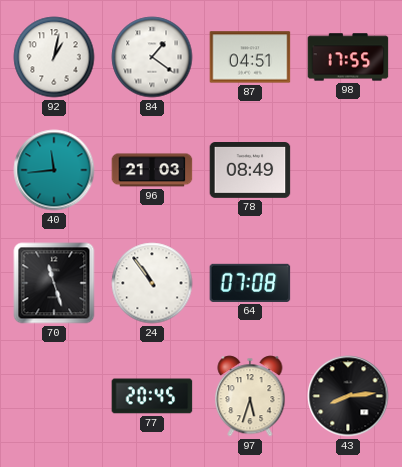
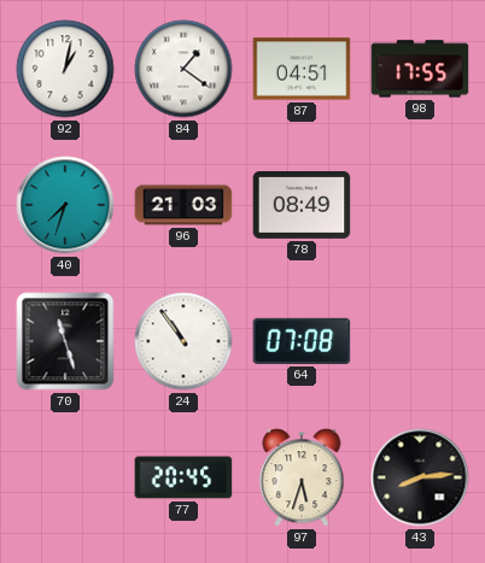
40: 11:44 -> 7:33 (65, 205)
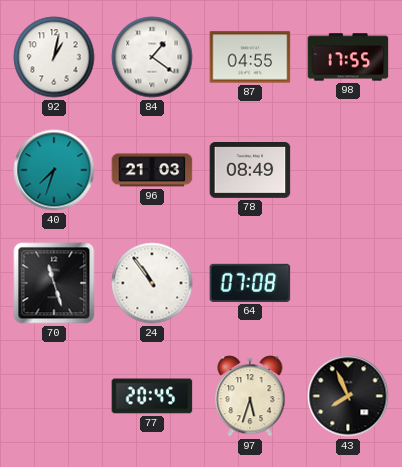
87: 04:51 -> 04:55 (250, 57)
43: 8:14 -> 7:56 (348, 396)
